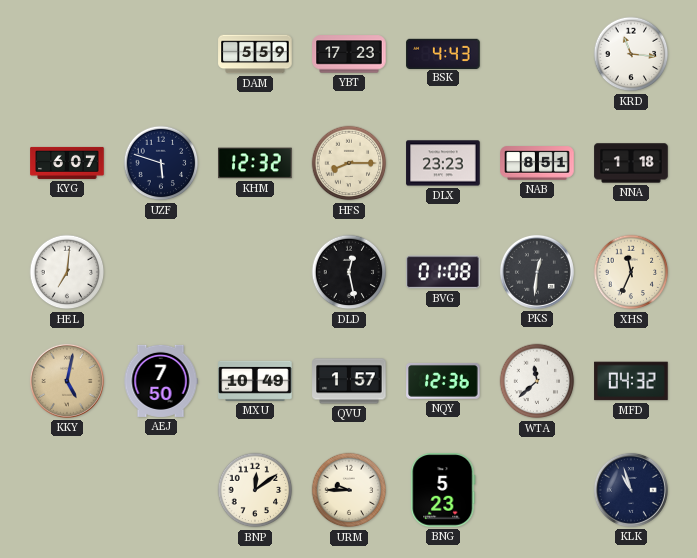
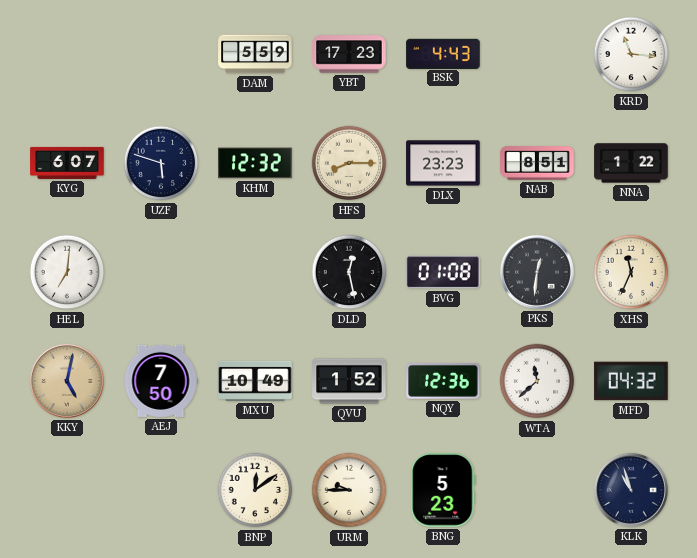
NNA: 1:18 -> 1:22 (631, 163)
QVU: 1:57 -> 1:52 (349, 381)
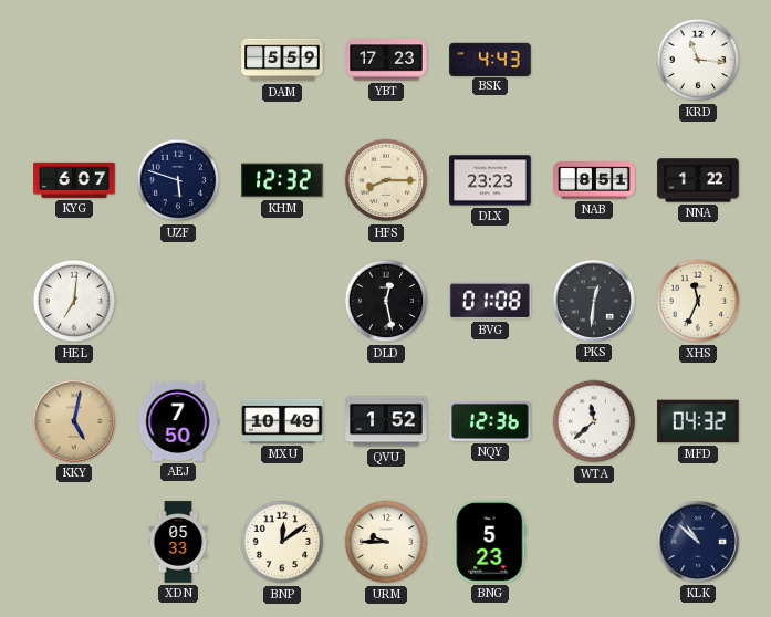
XDN: none -> 05:33 (178, 542)
KLK: 10:57 -> 10:52 (698, 542)
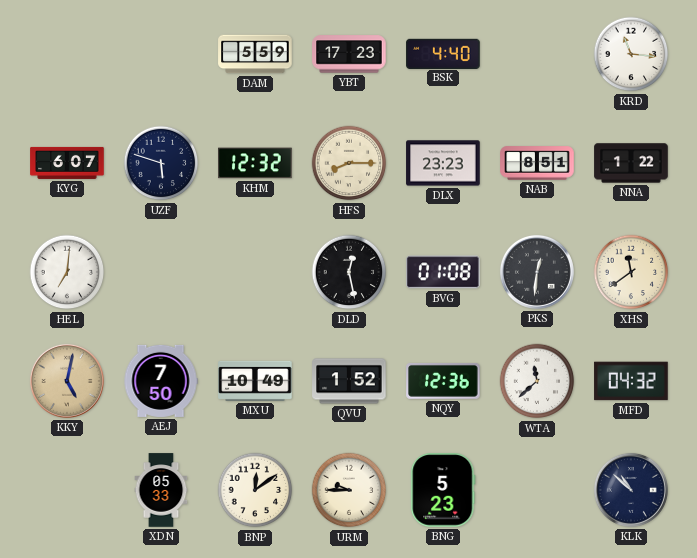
BSK: 4:43 -> 4:40 (443, 53)
XHS: 11:34 -> 11:39 (631, 272)
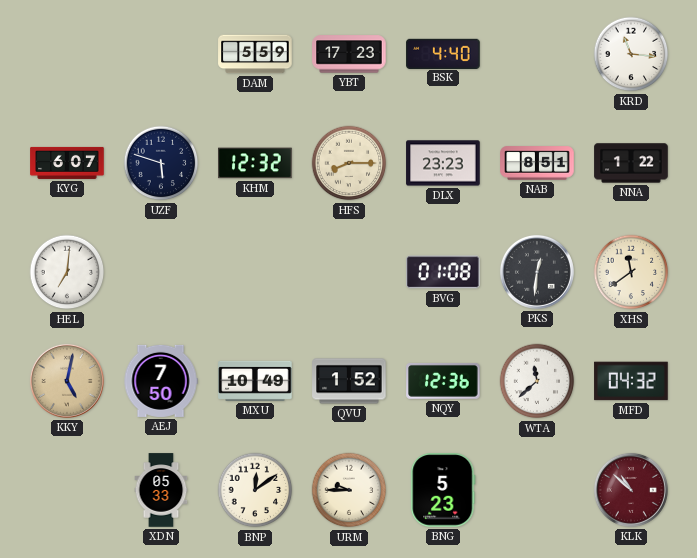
DLD: 12:28 -> none (349, 272)
KLK dial: navy -> burgundy (631, 490)
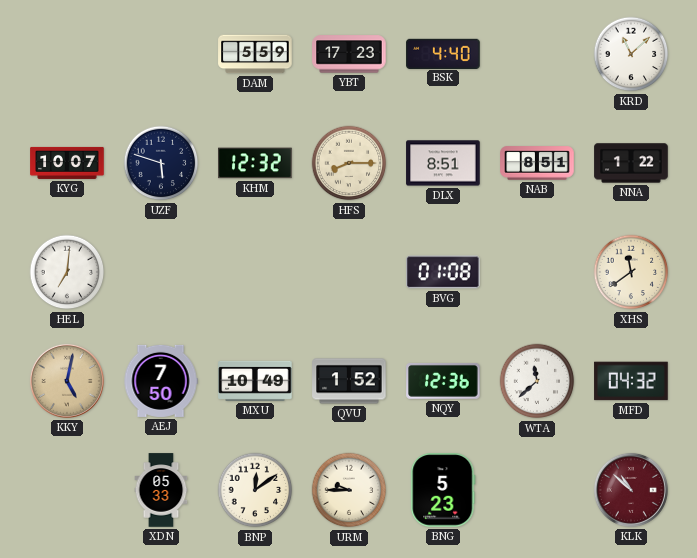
KRD: 11:16 -> 11:08 (631, 54)
KYG: 6:07 -> 10:07 (67, 163)
DLX: 23:23 -> 8:51 (443, 163)
PKS: 12:31 -> none (537, 272)
